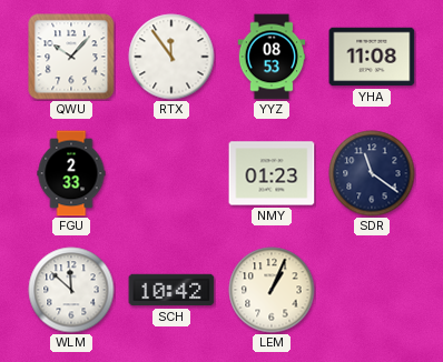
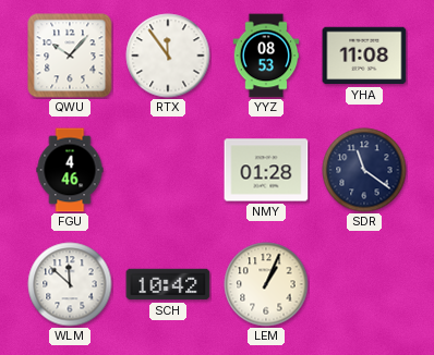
FGU: 2:33 -> 4:46 (70, 170)
NMY: 01:23 -> 01:28 (266, 170)
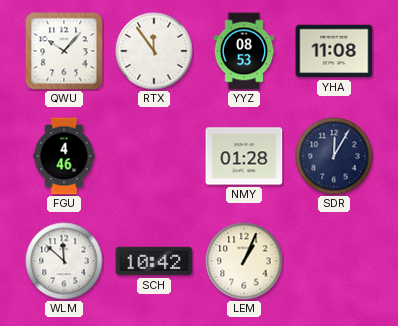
SDR: 11:21 -> 12:05 (334, 156)
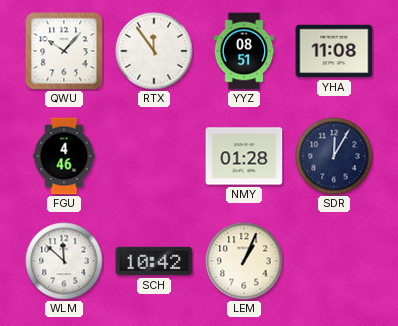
YYZ: 08:53 -> 08:51 (244, 51)
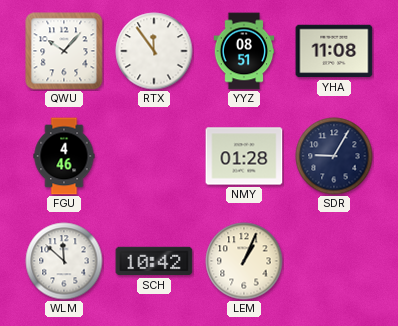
SDR: 12:05 -> 9:05 (334, 156)
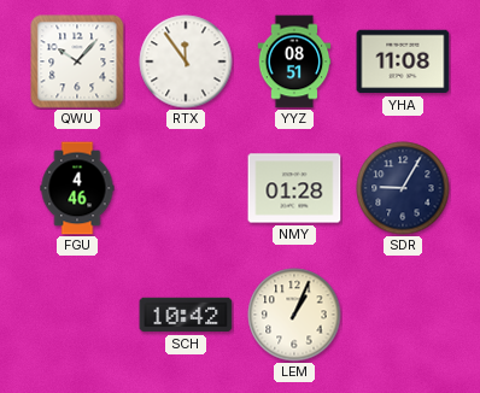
WLM: 11:52 -> none (64, 261)
